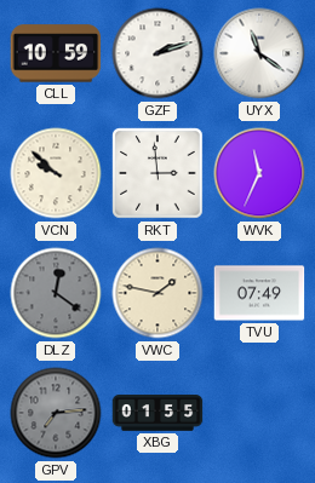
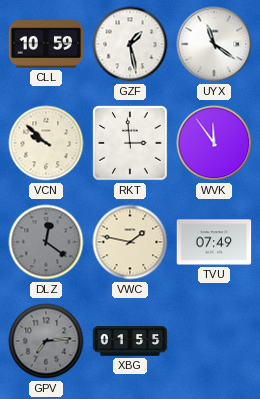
GZF: 2:12 -> 1:28 (130, 44)
WVK: 11:34 -> 11:54 (214, 143)
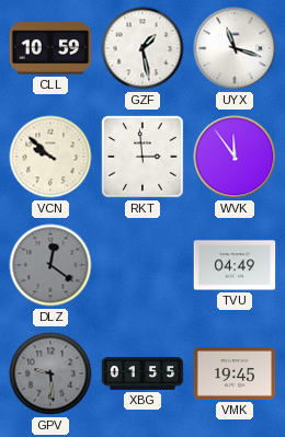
UYX: 11:21 -> 11:18 (235, 48)
VWC: 1:47 -> none (130, 242)
TVU: 07:49 -> 04:49 (235, 265)
GPV: 7:14 -> 9:29 (50, 373)
VMK: none -> 19:45 (235, 375)
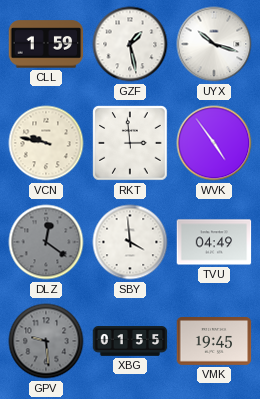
CLL: 10:59 -> 1:59 (46, 44)
UYX: 11:18 -> 10:18 (214, 44)
VCN: 9:52 -> 9:47 (46, 143)
WVK: 11:54 -> 4:54 (214, 143)
SBY: none -> 3:59 (130, 242)
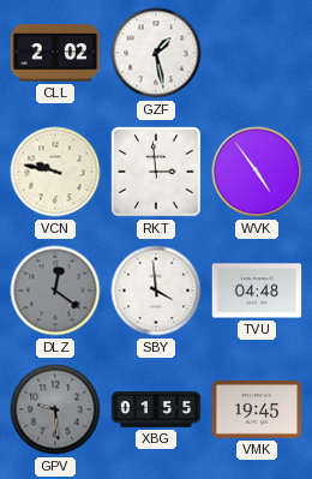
CLL: 1:59 -> 2:02 (55, 53)
UYX: 10:18 -> none (214, 44)
TVU: 04:49 -> 04:48 (257, 291)
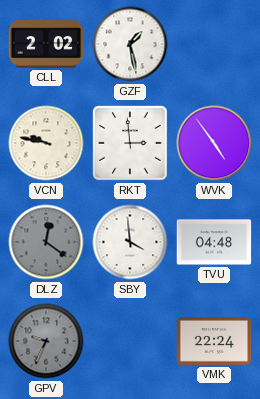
GPV: 9:29 -> 9:34 (46, 341)
XBG: 01:55 -> none (156, 409)
VMK: 19:45 -> 22:24 (214, 342)
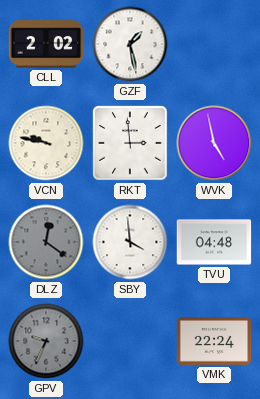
WVK: 4:54 -> 4:58 (214, 143)
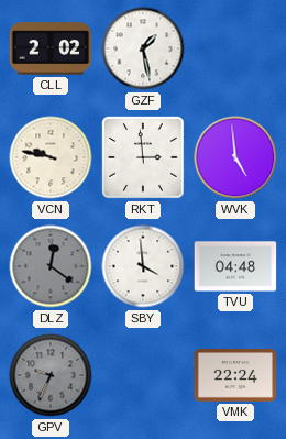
WVK: 4:58 -> 4:59 (235, 157)
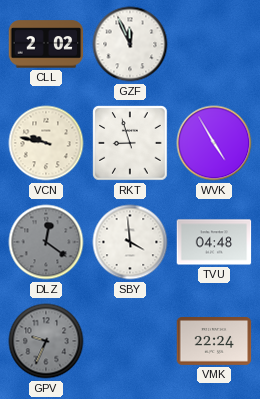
GZF: 1:28 -> 11:56 (130, 44)
RKT: 2:59 -> 8:57 (130, 143)
WVK: 4:59 -> 4:55 (214, 143)
